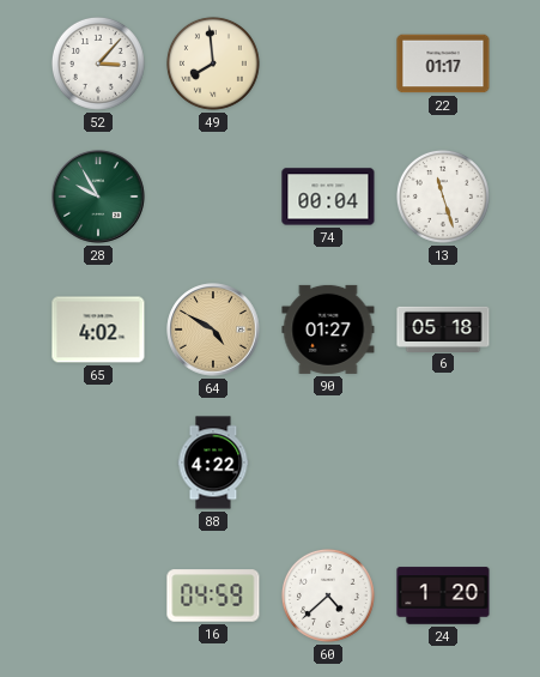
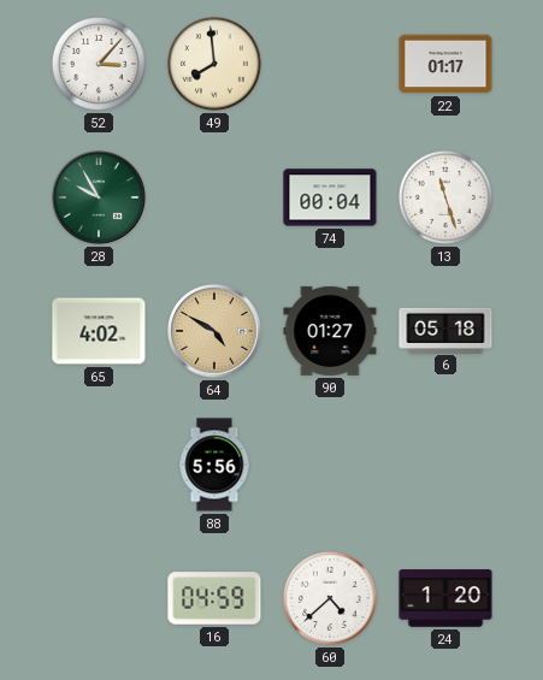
88: 4:22 -> 5:56 (214, 465)
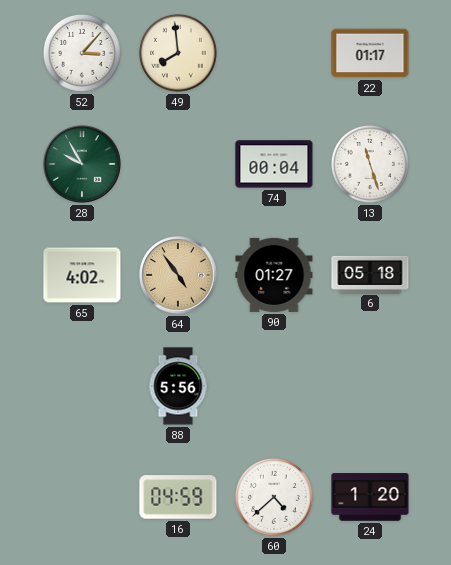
64: 4:50 -> 4:54 (178, 275)
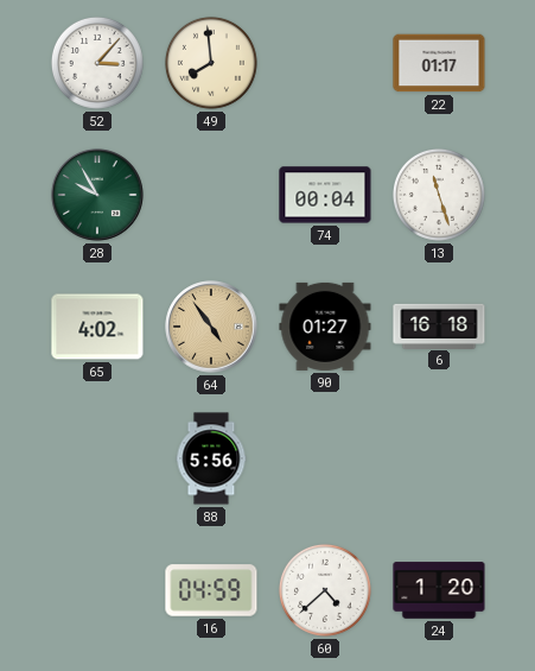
6: 05:18 -> 16:18 (439, 325)
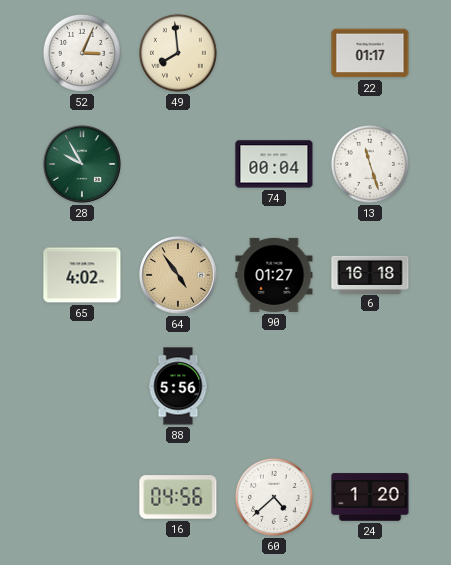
52: 3:07 -> 3:04 (82, 53)
16: 04:59 -> 04:56 (178, 497)
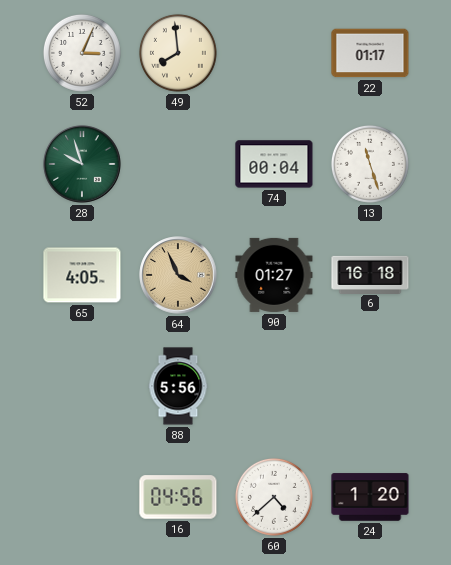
28: 9:55 -> 9:57 (82, 164)
65: 4:02 -> 4:05 (82, 275)
64: 4:54 -> 3:56 (178, 275)
